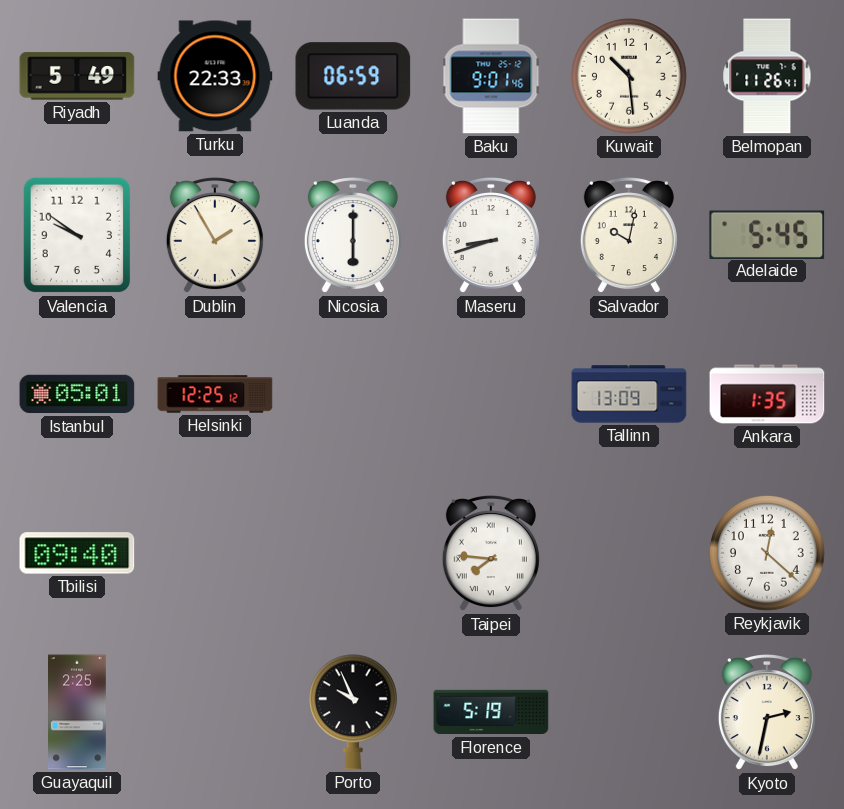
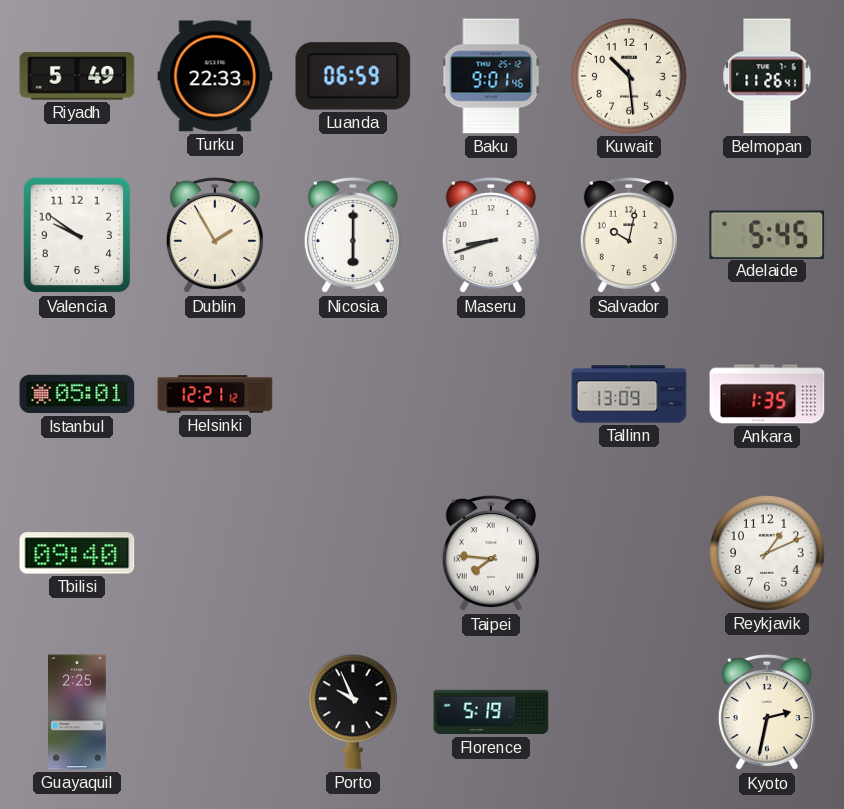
Helsinki: 12:25 -> 12:21 (215, 394)
Reykjavik: 12:22 -> 1:11 (767, 553)
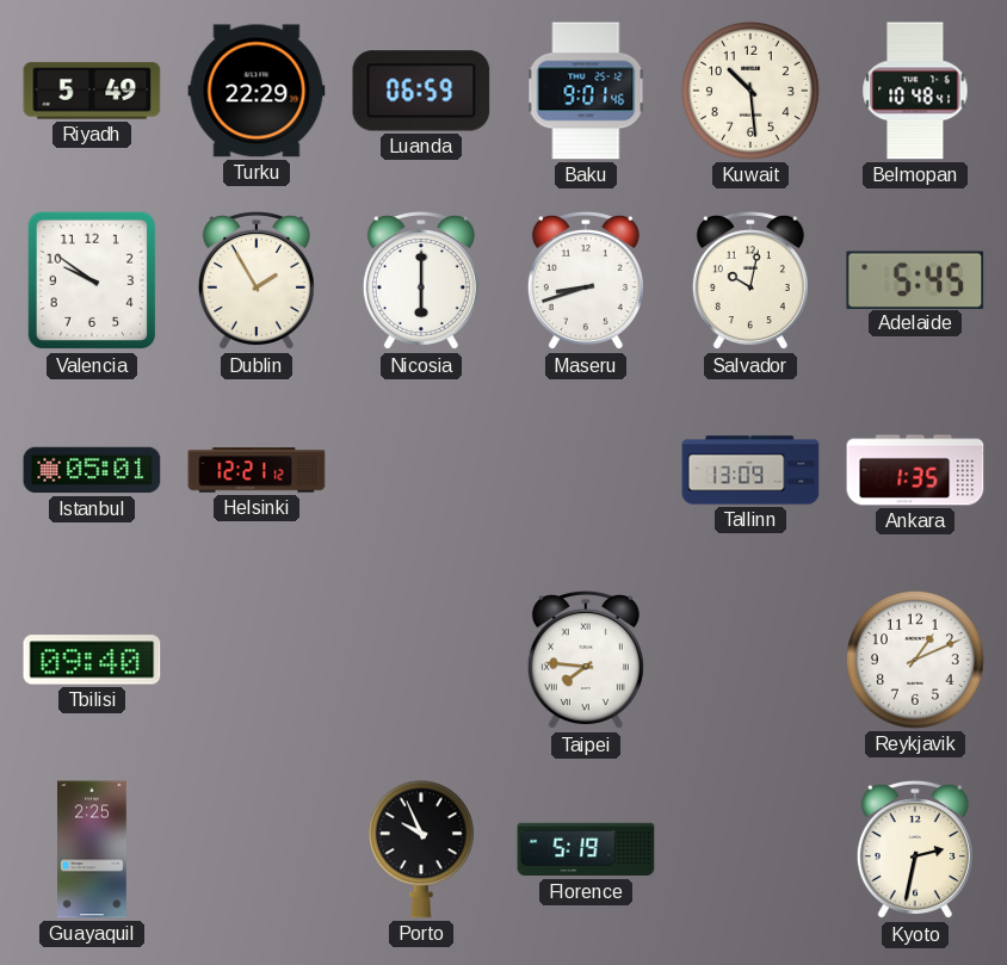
Turku: 22:33 -> 22:29 (257, 91)
Belmopan: 11:26 -> 10:48 (915, 91)
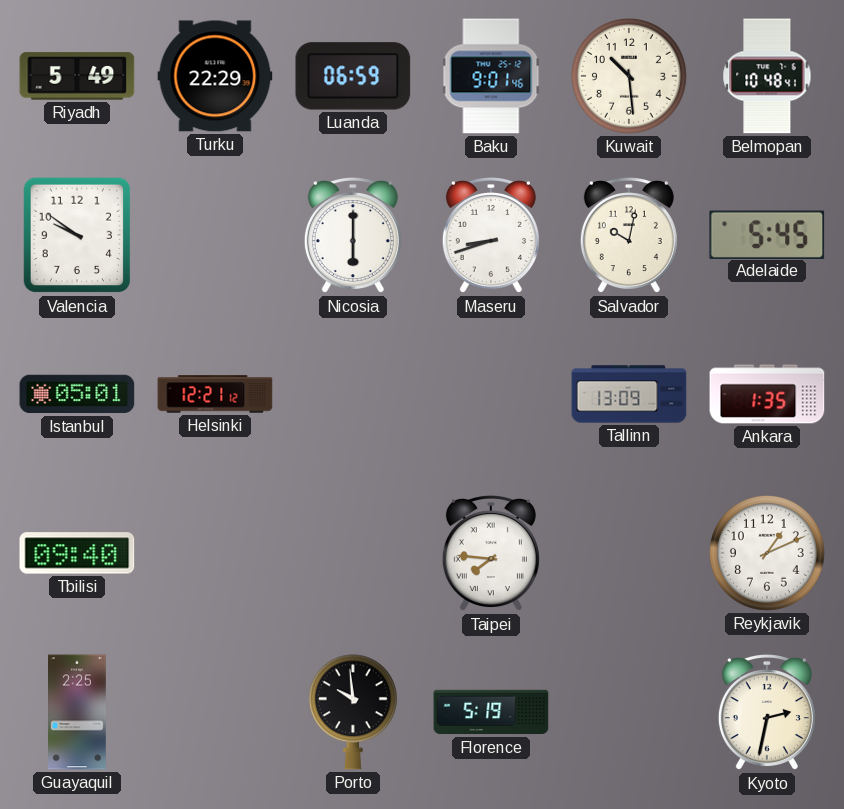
Dublin: 1:55 -> none (257, 282)
Porto: 9:56 -> 9:59 (353, 712)
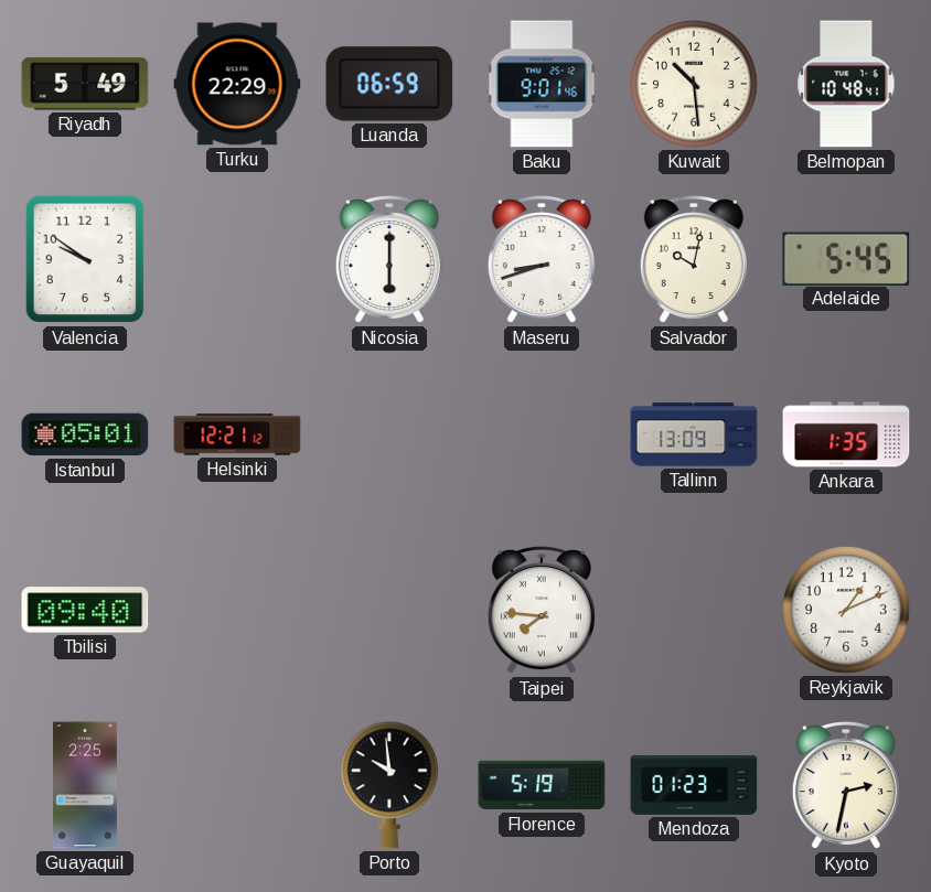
Mendoza: none -> 01:23 (694, 785)
